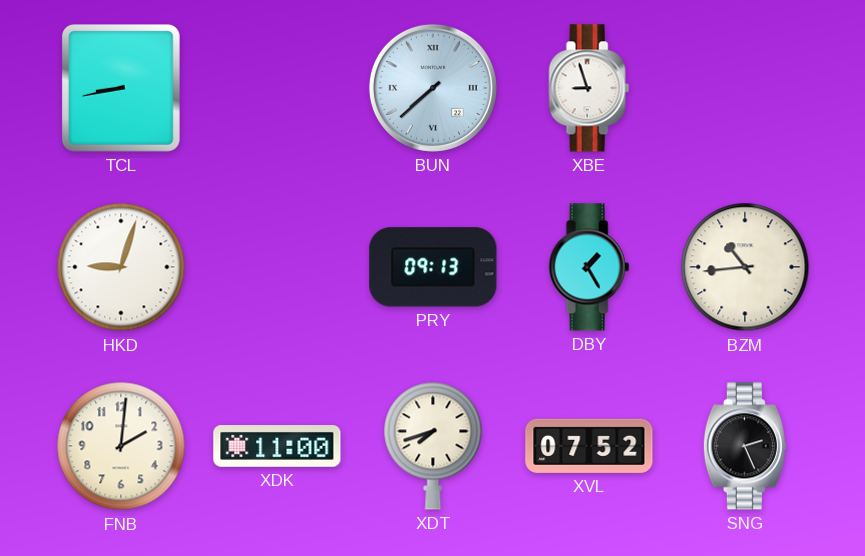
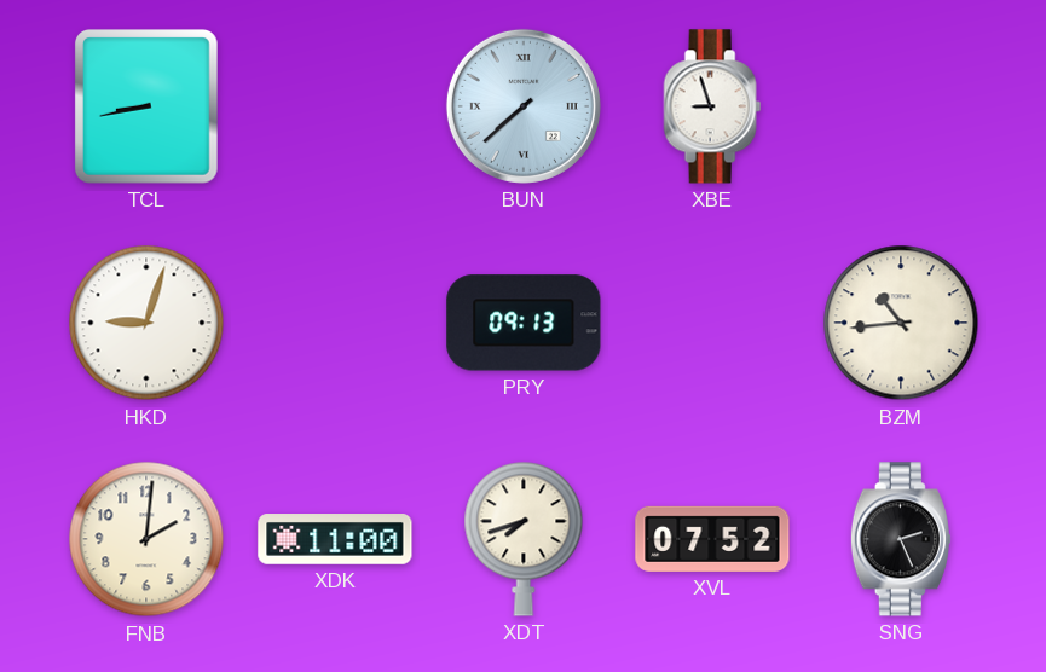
DBY: 1:25 -> none (589, 267)
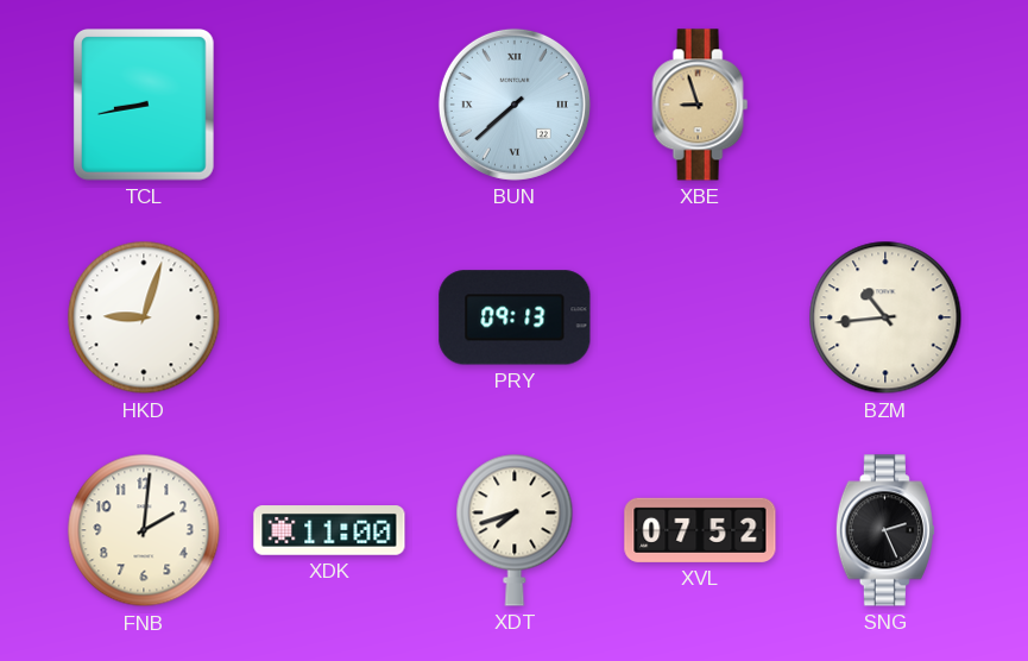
XBE dial: white -> champagne (700, 105)
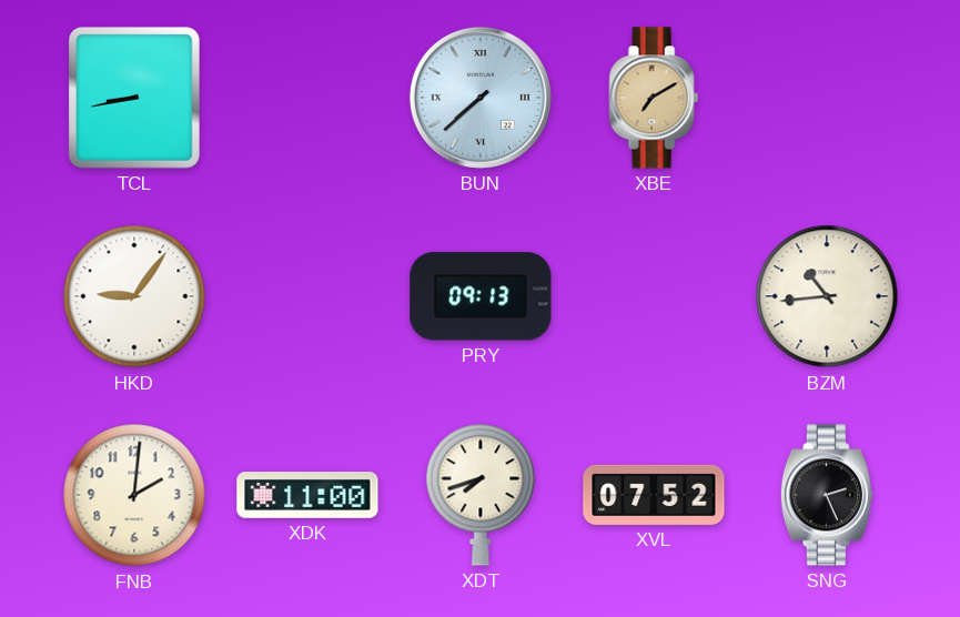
XBE: 8:57 -> 7:10 (654, 98)
HKD: 9:03 -> 9:06 (134, 296)
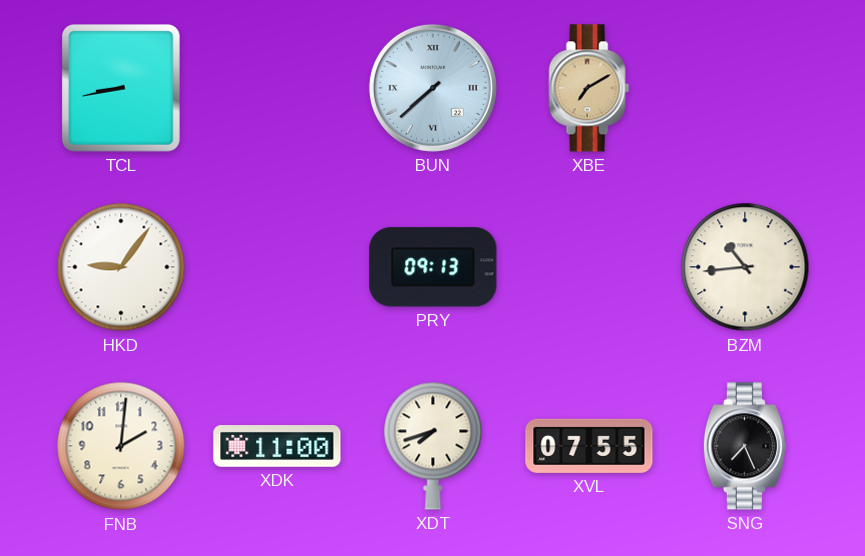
XVL: 07:52 -> 07:55 (589, 446)
SNG: 2:26 -> 7:26 (745, 446)
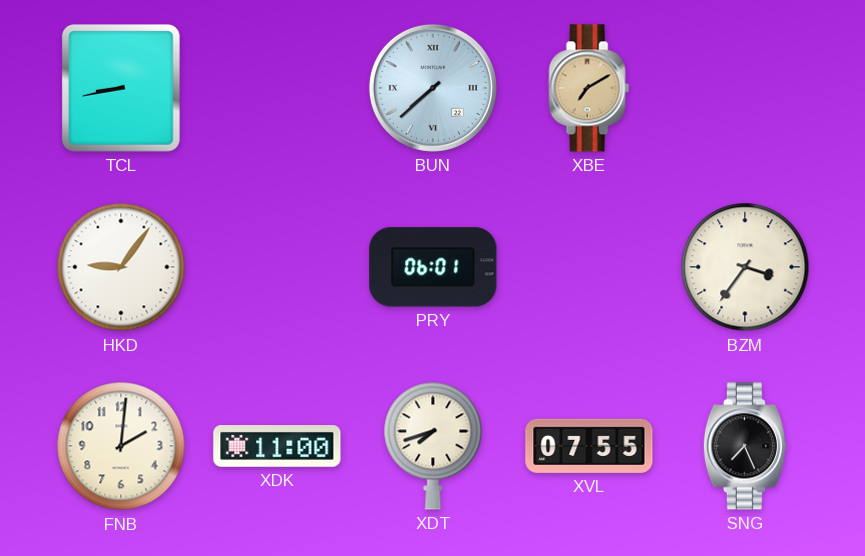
PRY: 09:13 -> 06:01 (433, 267)
BZM: 10:44 -> 3:36 (745, 267)
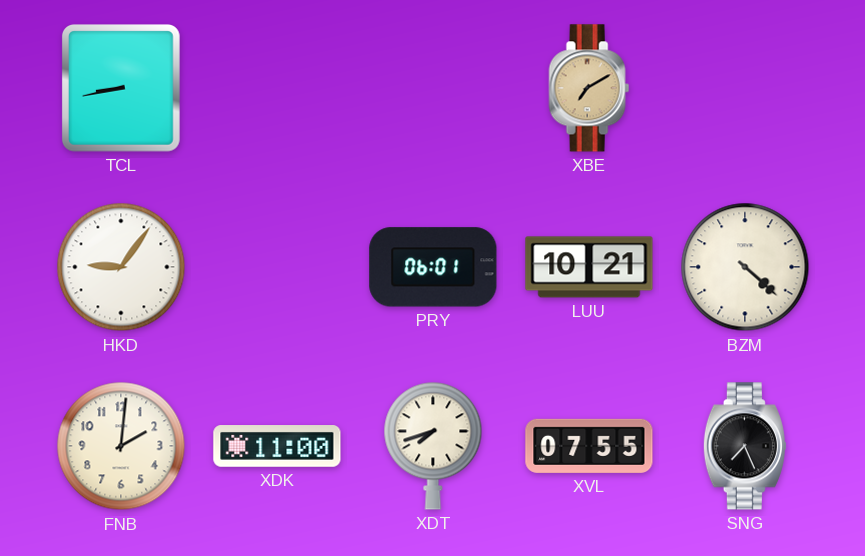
BUN: 7:38 -> none (433, 88)
LUU: none -> 10:21 (589, 267)
BZM: 3:36 -> 4:22 (745, 267)
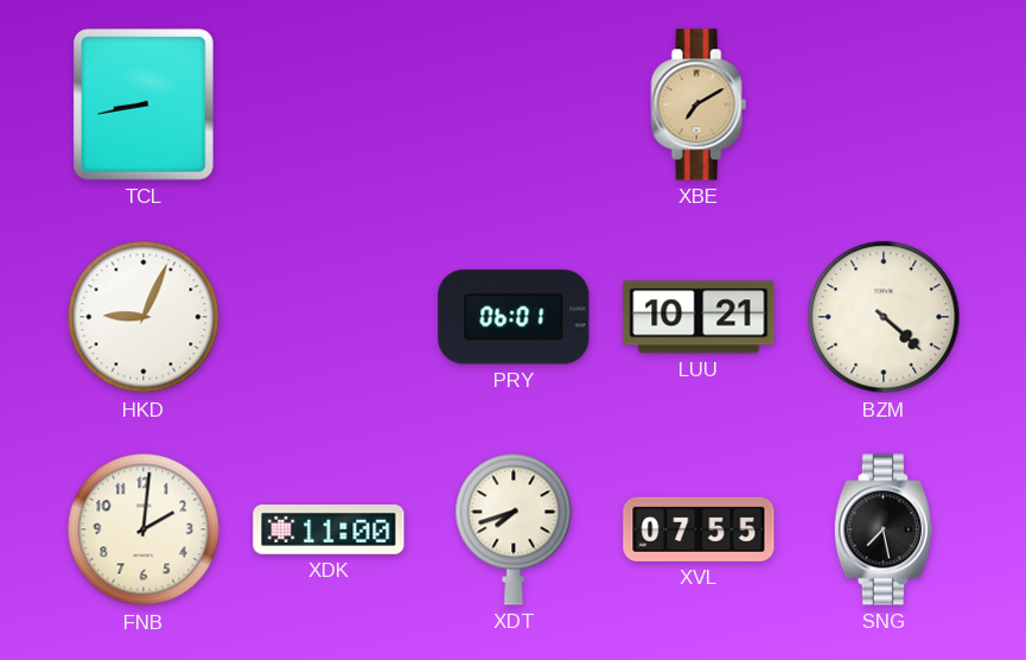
HKD: 9:06 -> 9:04 (144, 317)
SNG: 7:26 -> 7:28 (884, 529)
